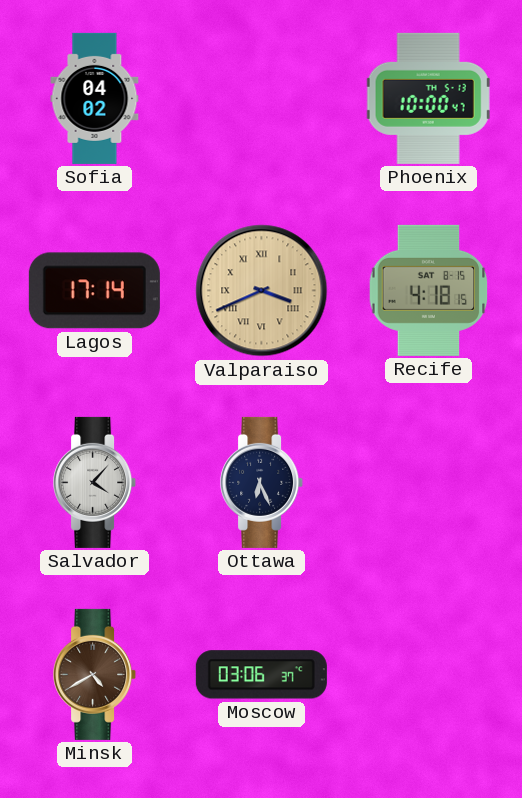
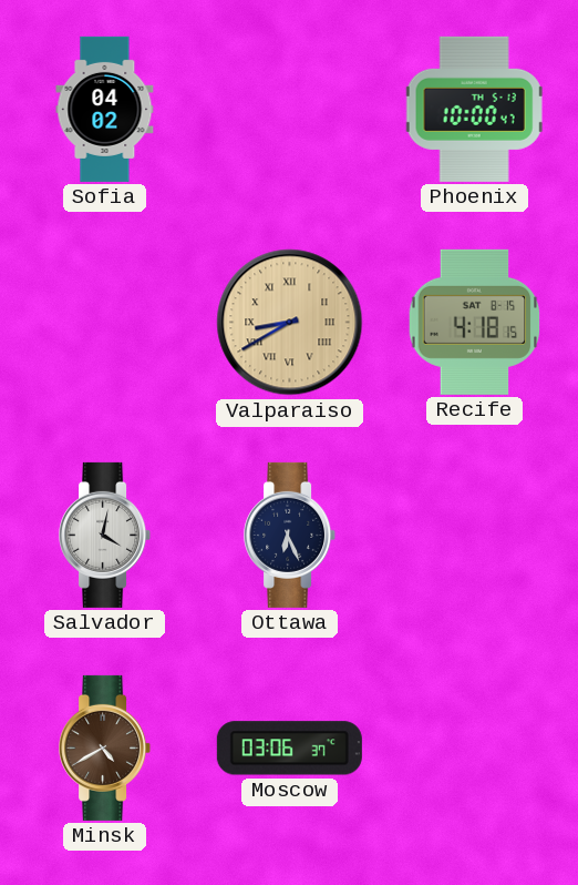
Lagos: 17:14 -> none (94, 291)
Valparaiso: 3:41 -> 8:40 (290, 323)
Salvador: 4:07 -> 4:02 (105, 535)
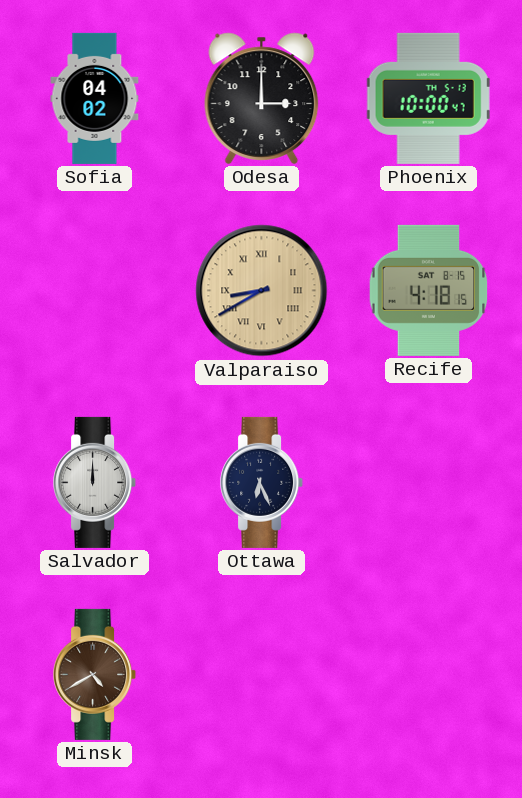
Odesa: none -> 3:00 (262, 98)
Salvador: 4:02 -> 12:00 (95, 482)
Moscow: 03:06 -> none (289, 749)
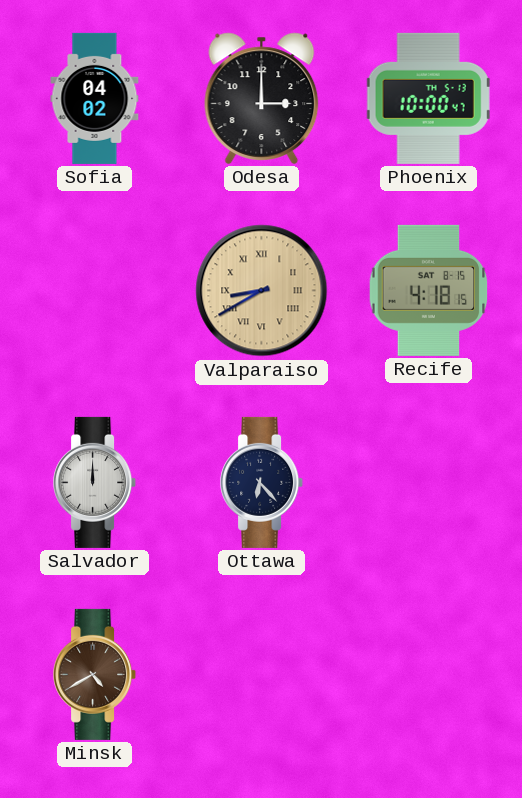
Ottawa: 6:26 -> 6:23 (262, 482)
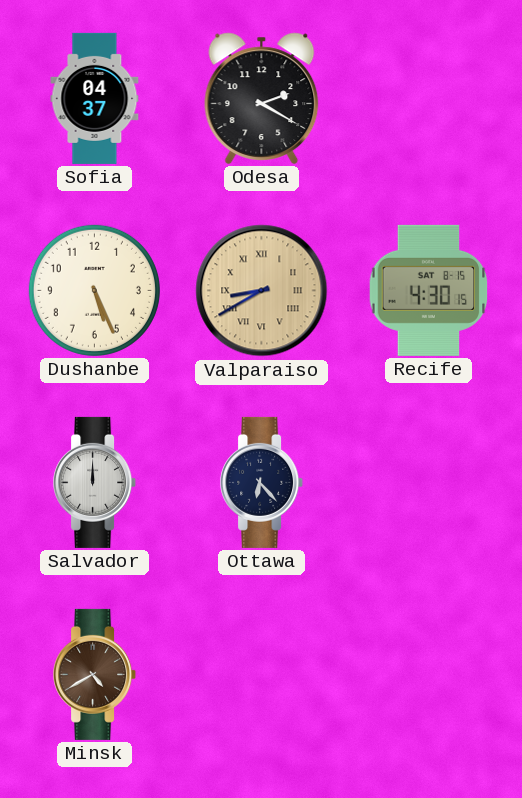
Sofia: 04:02 -> 04:37 (95, 98)
Odesa: 3:00 -> 2:20 (262, 98)
Phoenix: 10:00 -> none (428, 98)
Dushanbe: none -> 5:26 (94, 290)
Recife: 4:18 -> 4:30 (429, 290)
